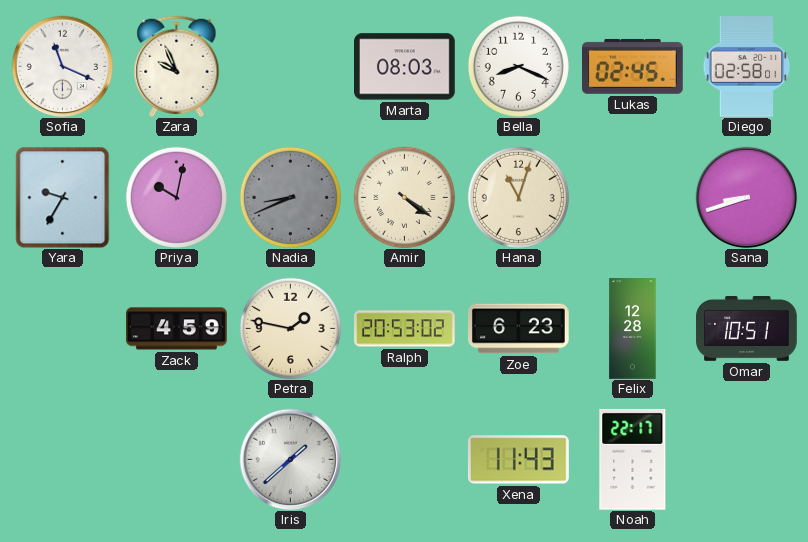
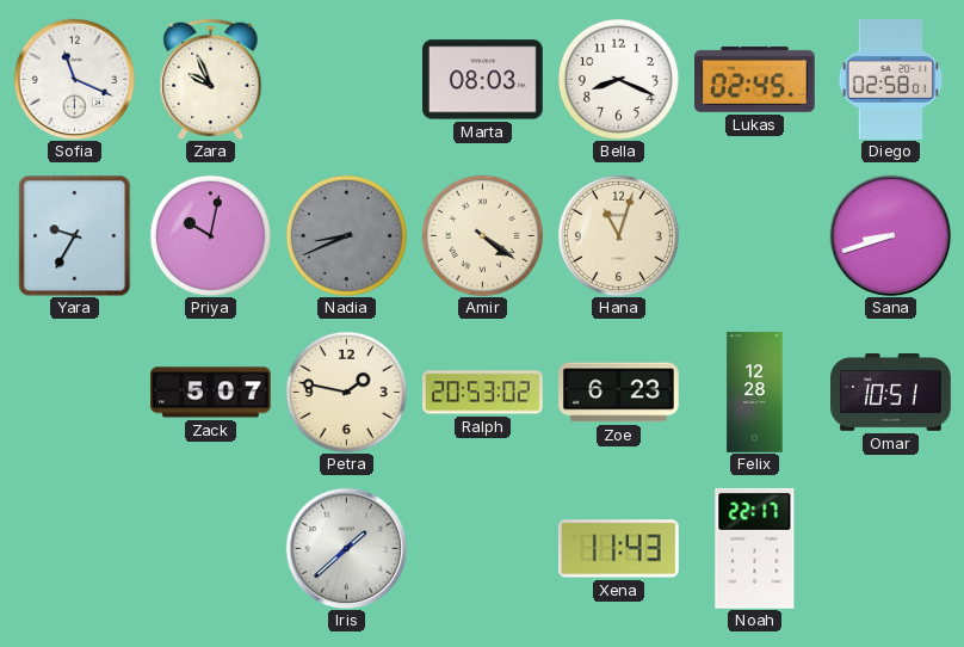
Zack: 4:59 -> 5:07 (211, 393)
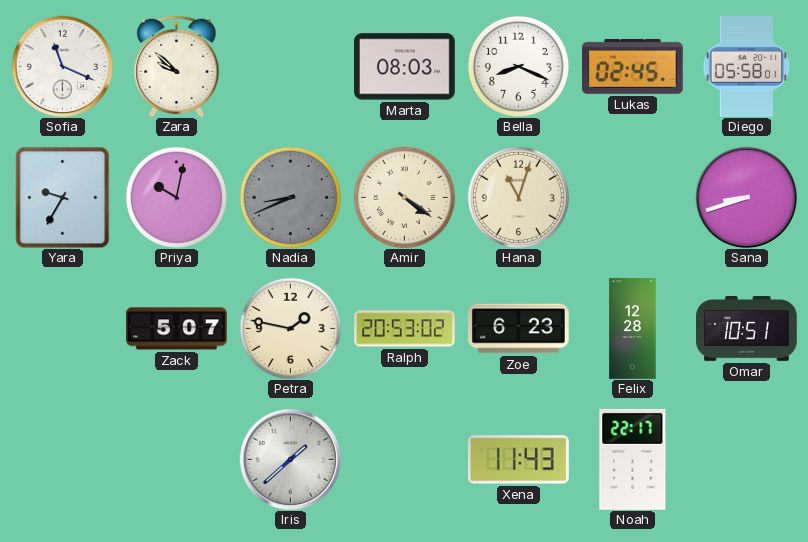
Zara: 9:56 -> 9:52 (177, 66)
Diego: 02:58 -> 05:58 (747, 67)
